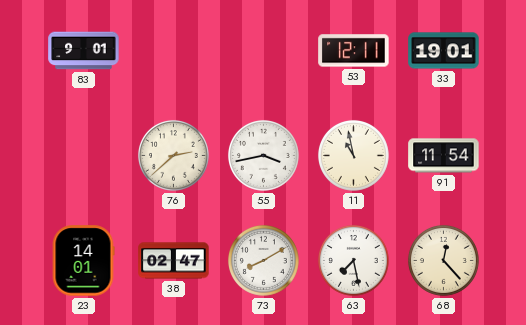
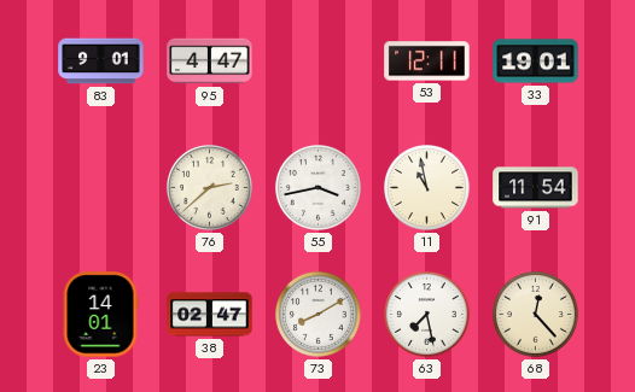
95: none -> 4:47 (210, 62)
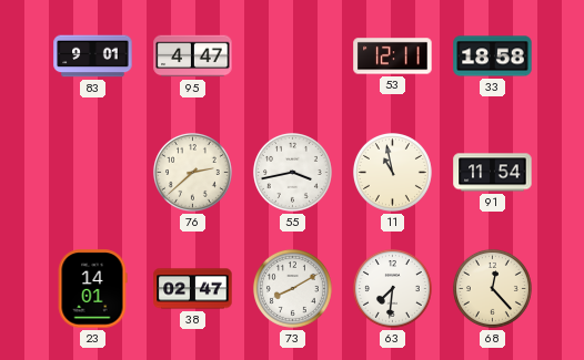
33: 19:01 -> 18:58 (493, 56)
63: 7:28 -> 7:31 (392, 288)
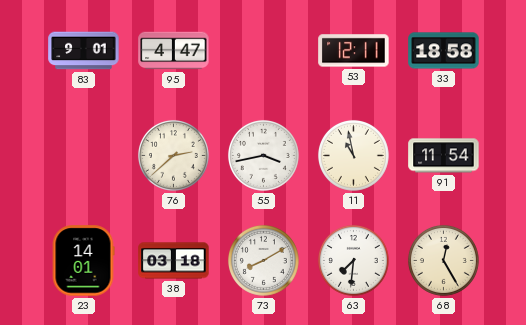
38: 02:47 -> 03:18 (174, 261)
68: 12:23 -> 12:25 (443, 260)
